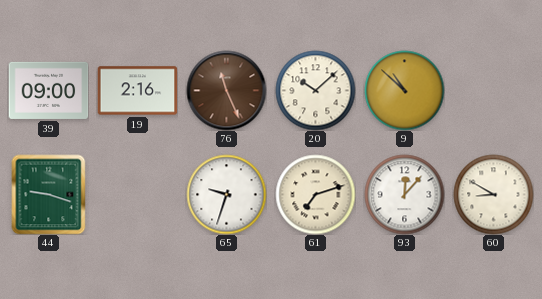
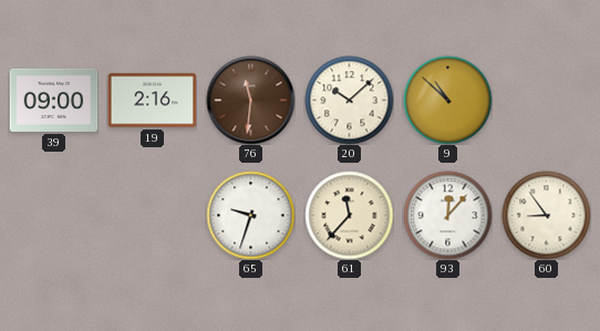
76: 11:26 -> 11:31 (250, 100)
44: 9:18 -> none (49, 194)
61: 7:12 -> 11:37 (349, 215)
60: 8:50 -> 8:54 (546, 215)
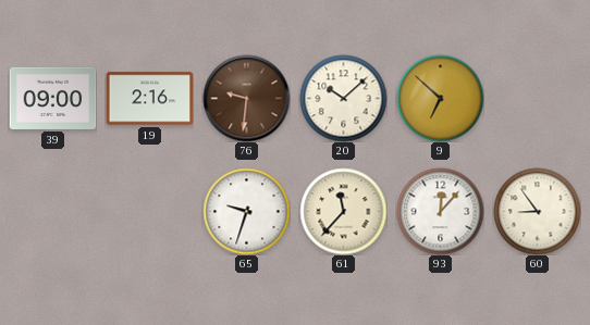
76: 11:31 -> 9:31 (246, 98)
9: 10:52 -> 6:52 (440, 98)
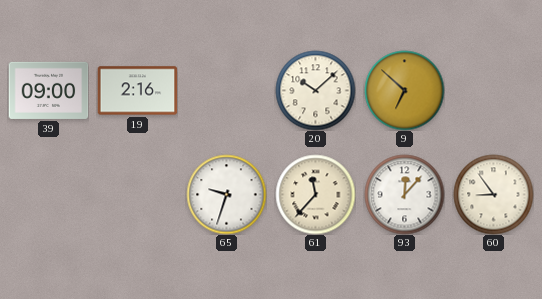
76: 9:31 -> none (246, 98)
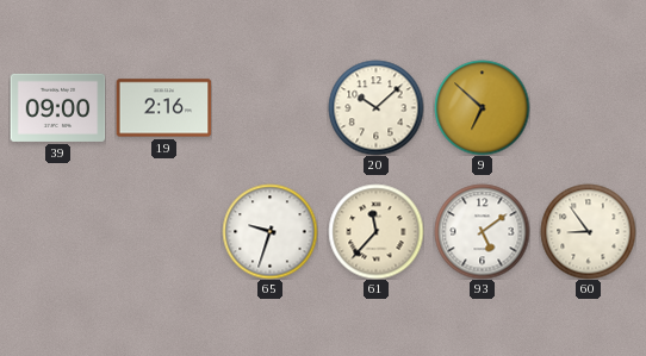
93: 12:07 -> 5:09 (482, 231)
